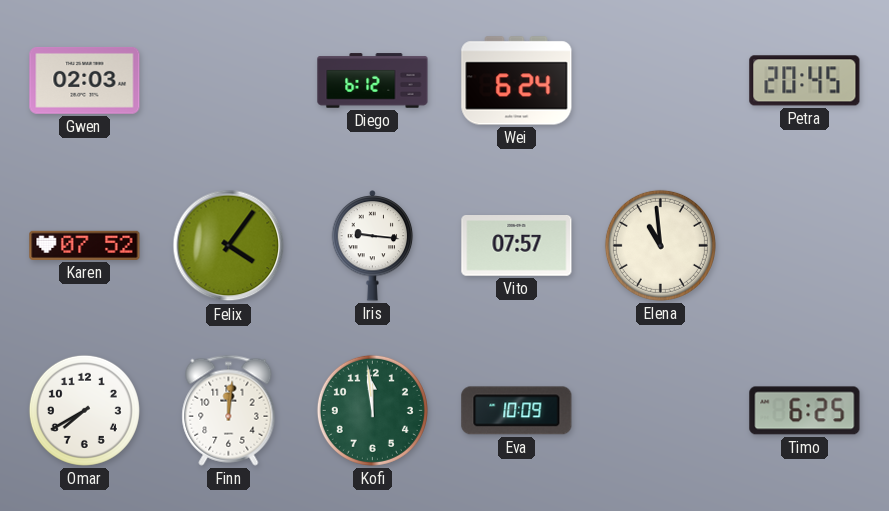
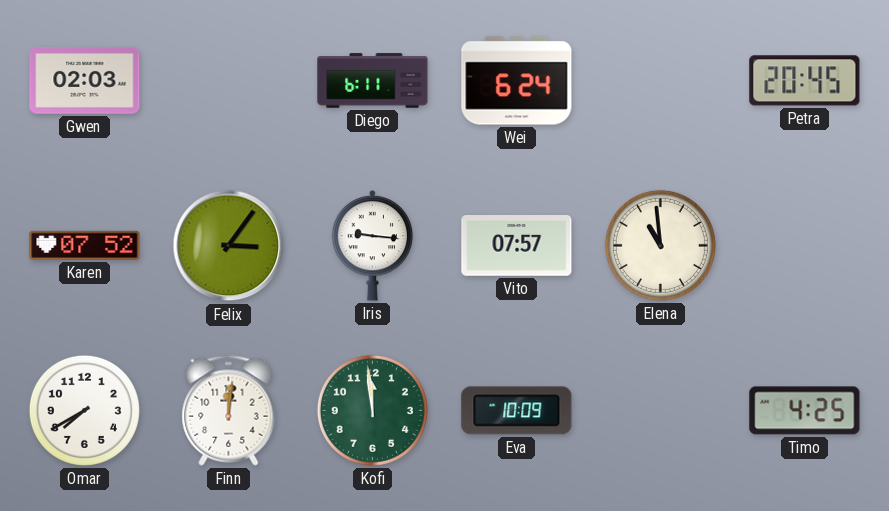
Diego: 6:12 -> 6:11 (373, 81)
Felix: 4:06 -> 3:06 (229, 246)
Timo: 6:25 -> 4:25 (805, 411)
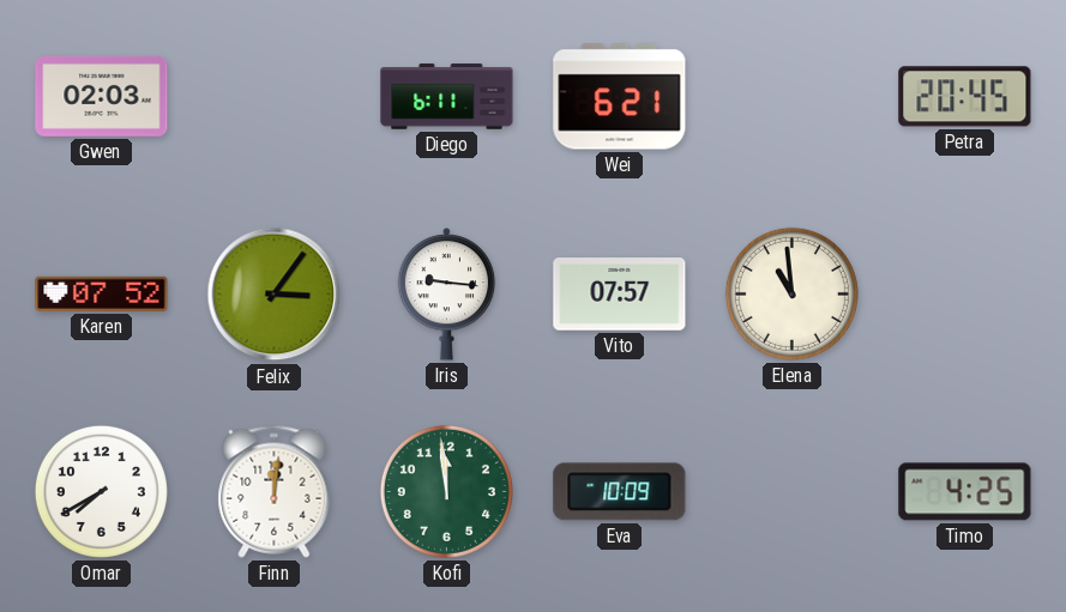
Wei: 6:24 -> 6:21 (620, 97)
